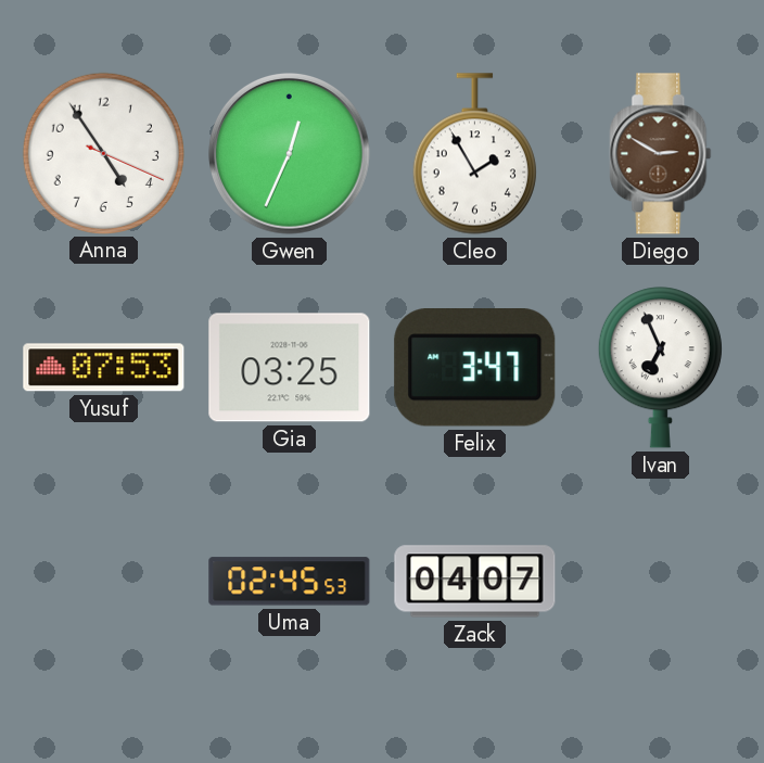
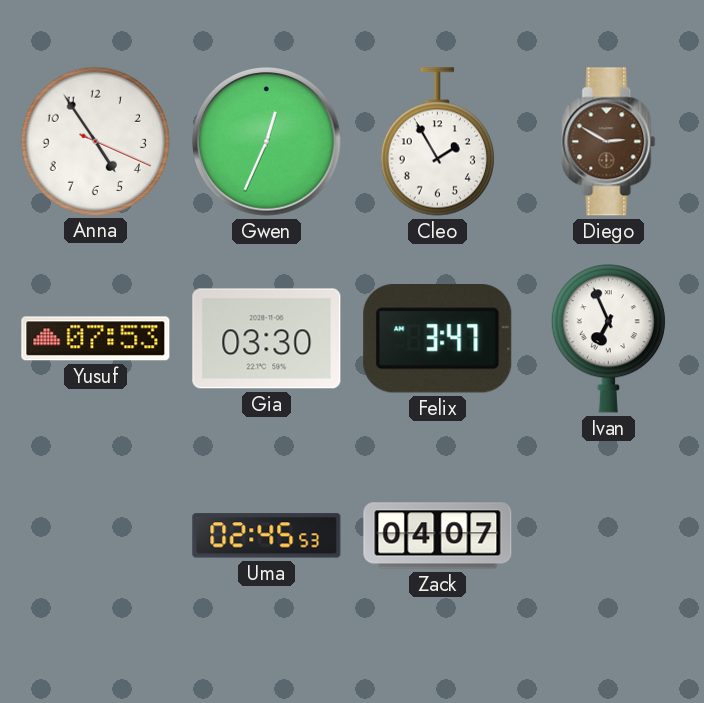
Gia: 03:25 -> 03:30 (267, 339)
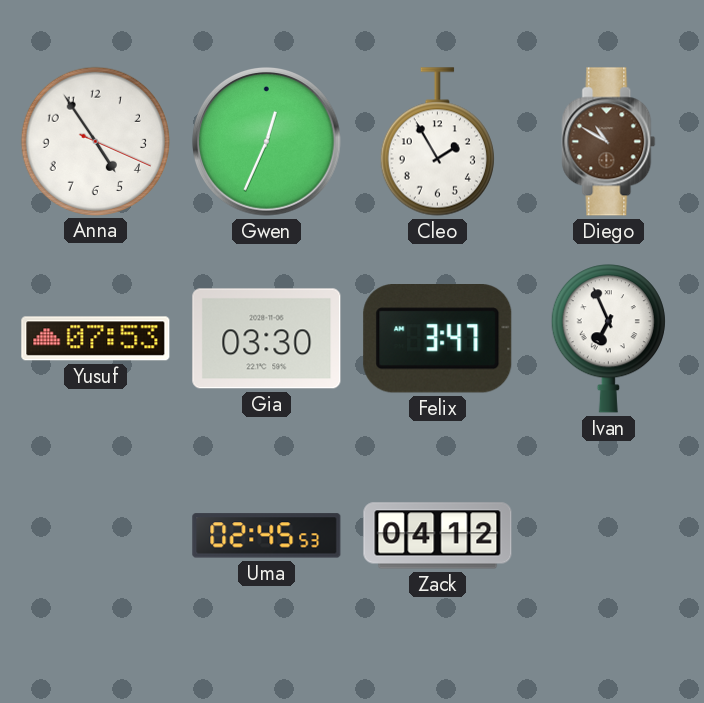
Diego: 2:50 -> 10:50 (609, 142)
Zack: 04:07 -> 04:12 (438, 536)
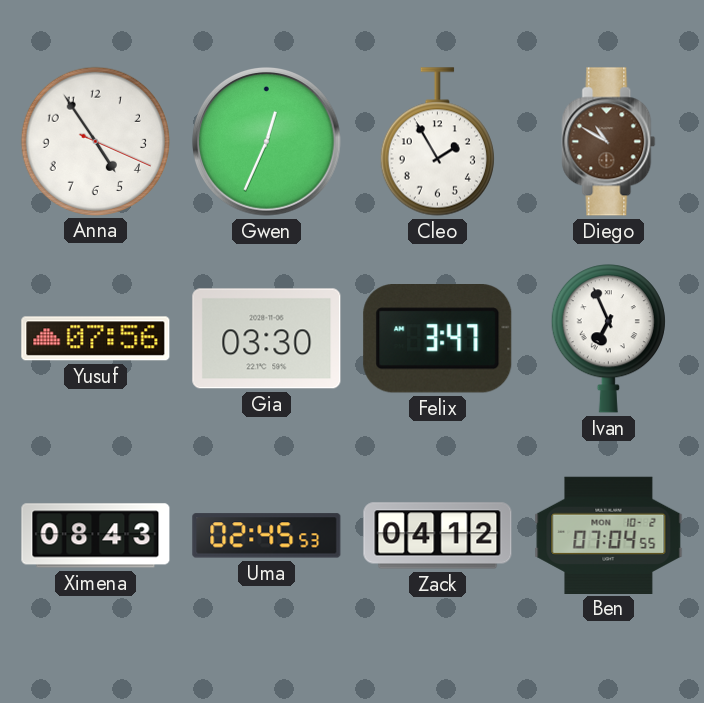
Yusuf: 07:53 -> 07:56 (96, 339)
Ximena: none -> 08:43 (96, 536)
Ben: none -> 07:04 (609, 535)
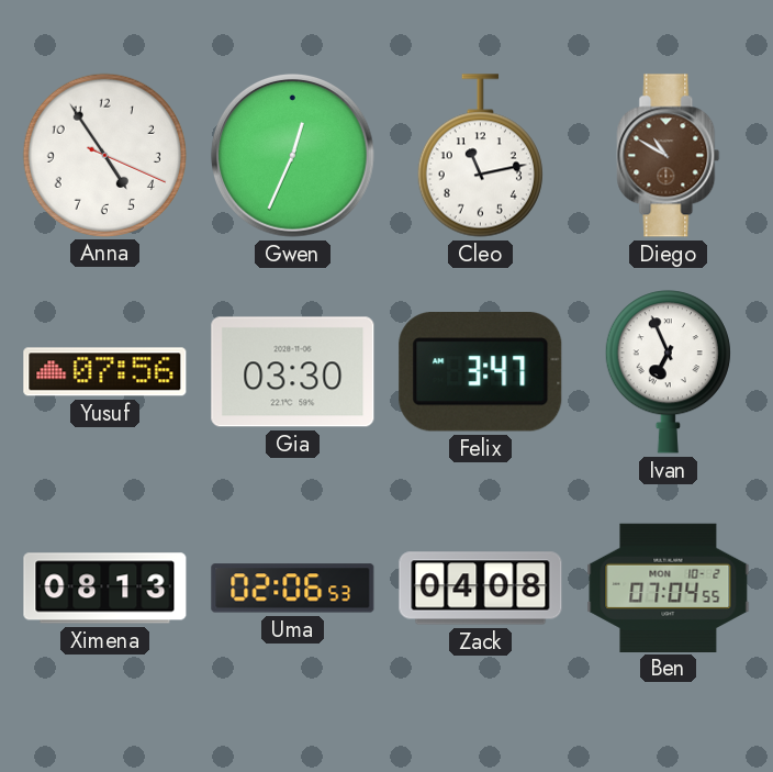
Cleo: 1:55 -> 11:13 (480, 156)
Ximena: 08:43 -> 08:13 (105, 589)
Uma: 02:45 -> 02:06 (293, 589)
Zack: 04:12 -> 04:08 (481, 589)
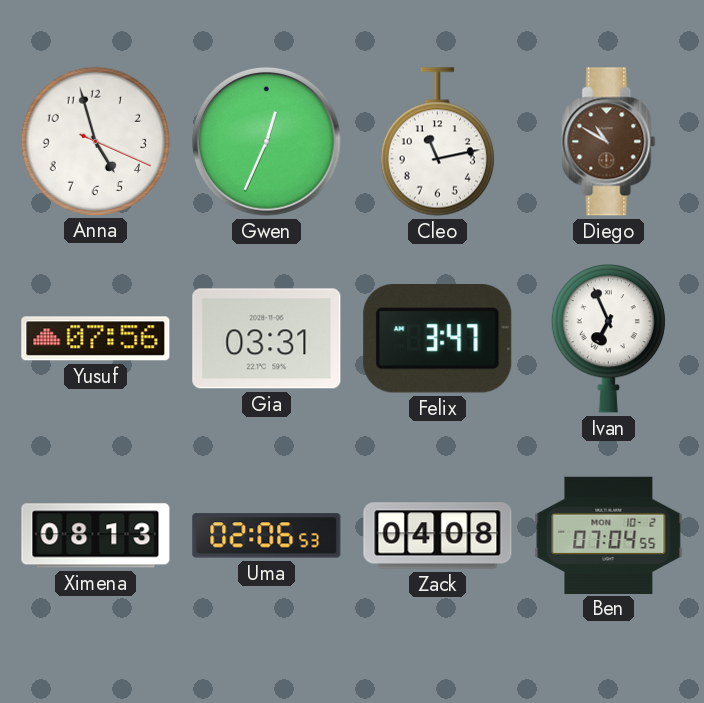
Anna: 4:54 -> 4:57 (95, 141)
Gia: 03:30 -> 03:31 (267, 339)
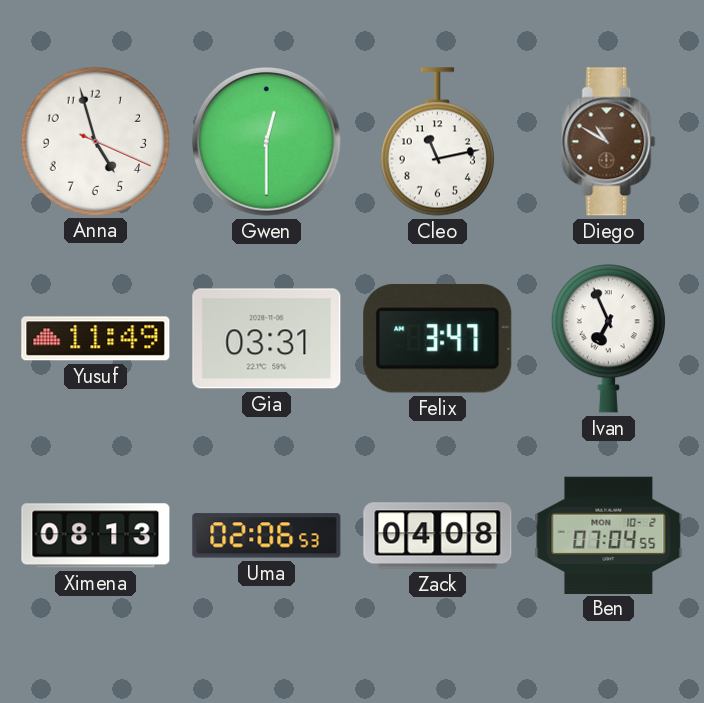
Gwen: 12:34 -> 12:30 (267, 142)
Yusuf: 07:56 -> 11:49 (96, 339)
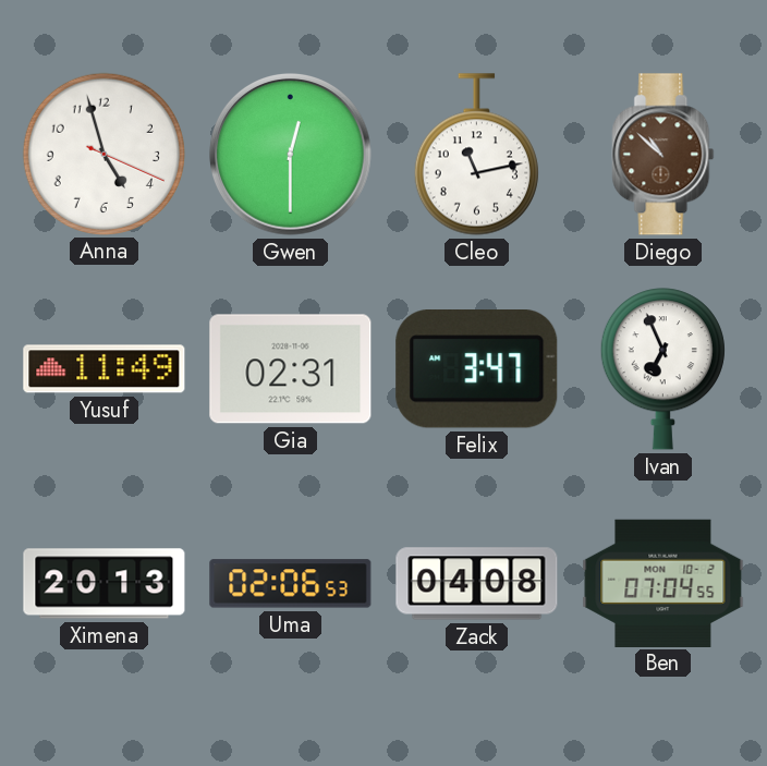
Diego: 10:50 -> 10:52 (663, 155)
Gia: 03:31 -> 02:31 (291, 369)
Ximena: 08:13 -> 20:13 (105, 584)
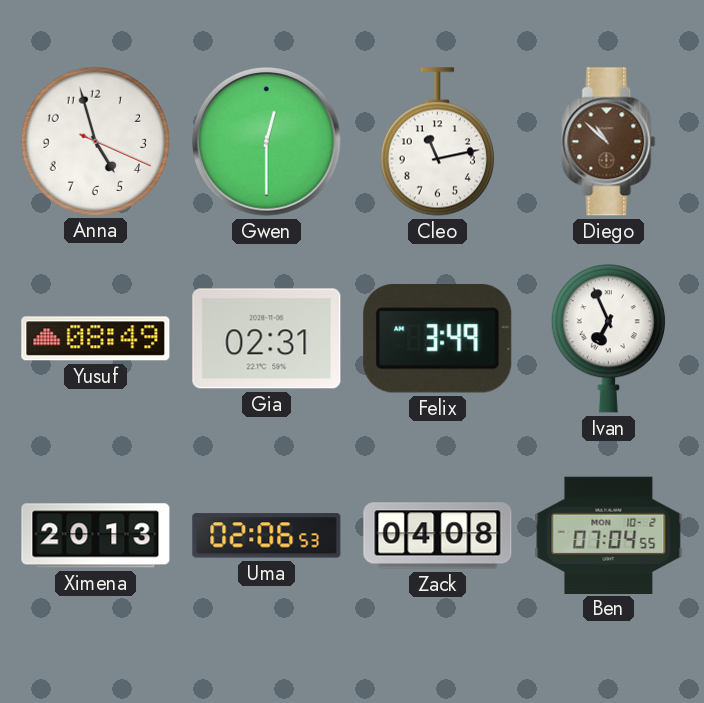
Yusuf: 11:49 -> 08:49 (96, 339)
Felix: 3:47 -> 3:49 (438, 339)
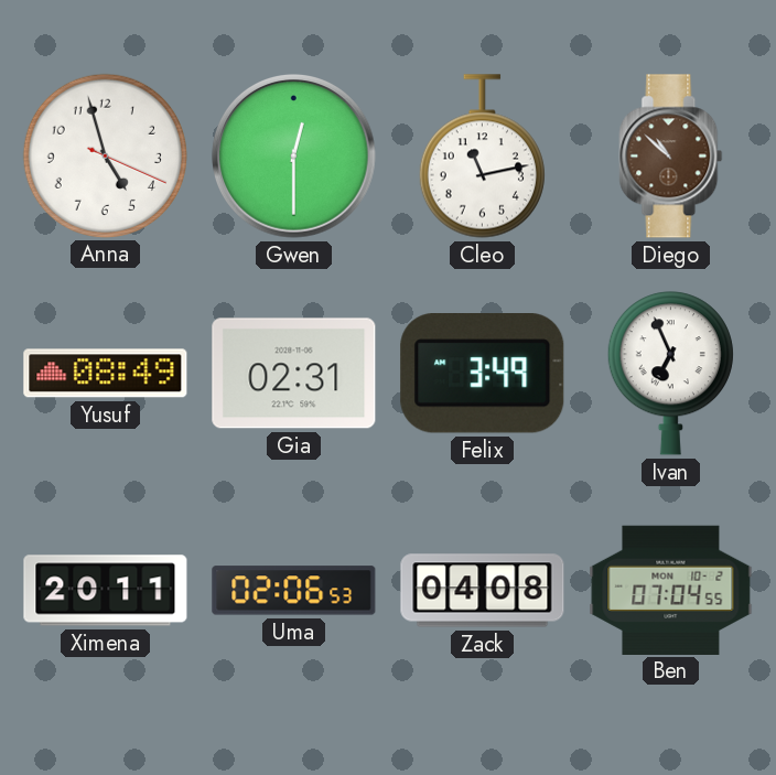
Ximena: 20:13 -> 20:11 (106, 591)
